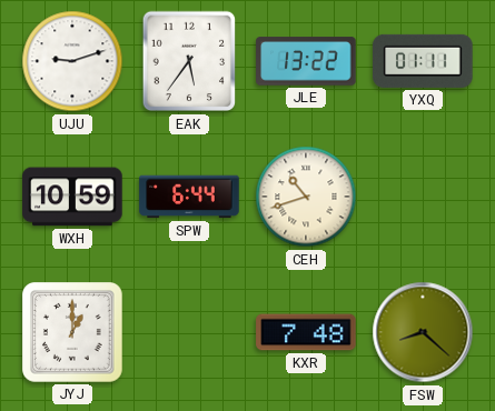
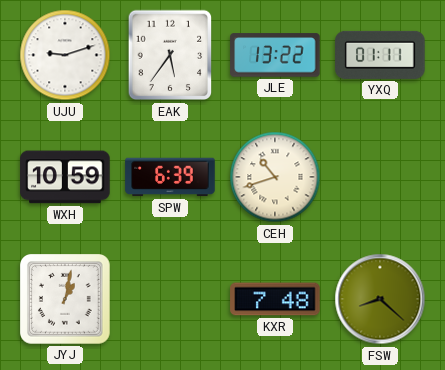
SPW: 6:44 -> 6:39 (170, 177)
JYJ: 1:00 -> 1:02 (66, 300)
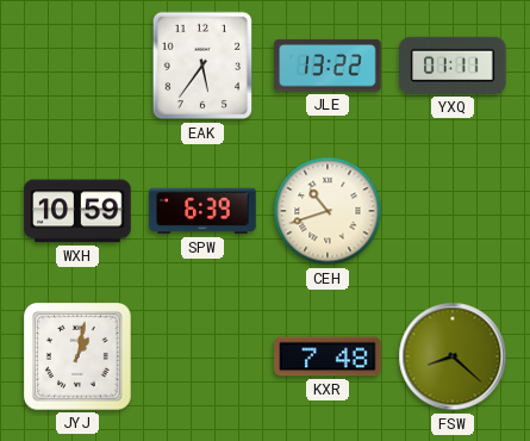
UJU: 9:12 -> none (65, 55)
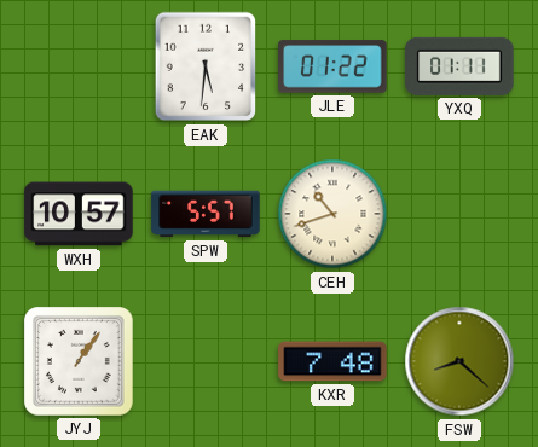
EAK: 5:36 -> 5:31 (206, 66)
JLE: 13:22 -> 01:22 (332, 66)
WXH: 10:59 -> 10:57 (79, 214)
SPW: 6:39 -> 5:57 (206, 214)
JYJ: 1:02 -> 1:06 (80, 362)
